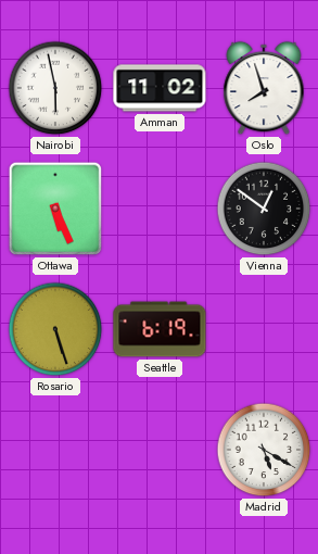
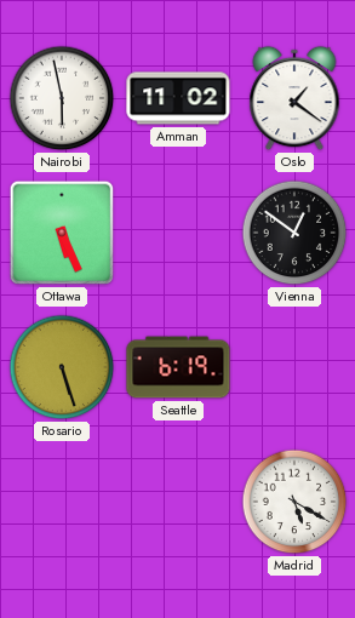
Oslo: 7:57 -> 1:21 (294, 98)
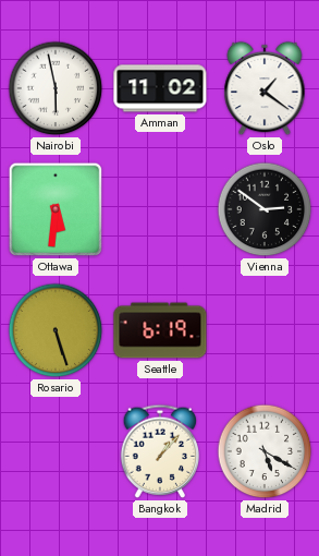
Ottawa: 5:26 -> 5:31 (56, 209)
Vienna: 12:51 -> 2:51 (265, 209)
Bangkok: none -> 1:07 (160, 451)
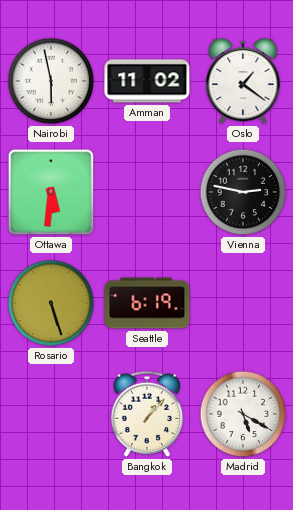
Vienna: 2:51 -> 2:47 (243, 192)
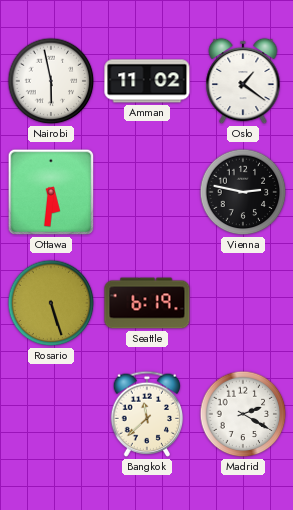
Bangkok: 1:07 -> 11:38 (147, 414)
Madrid: 5:20 -> 2:20 (243, 414)
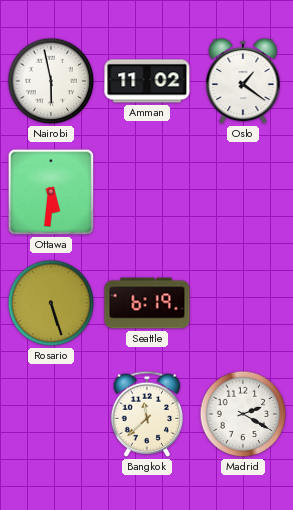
Vienna: 2:47 -> none (243, 192)
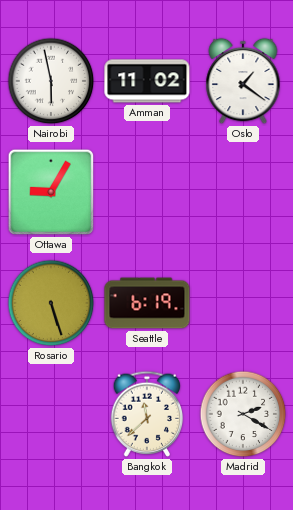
Ottawa: 5:31 -> 9:05 (51, 192)
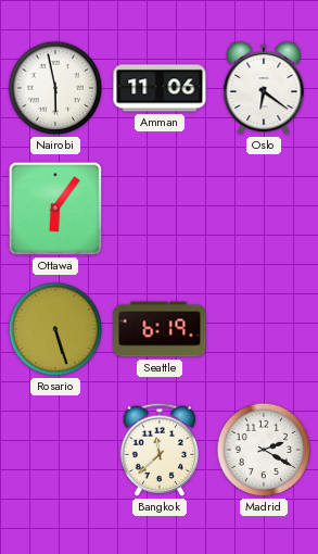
Amman: 11:02 -> 11:06 (160, 88)
Oslo: 1:21 -> 6:21 (264, 88)
Ottawa: 9:05 -> 6:06 (55, 209)
